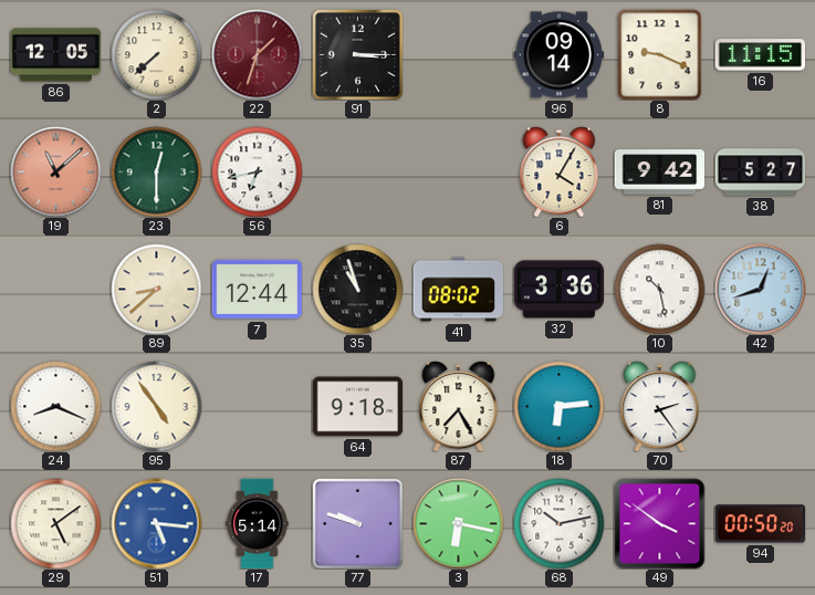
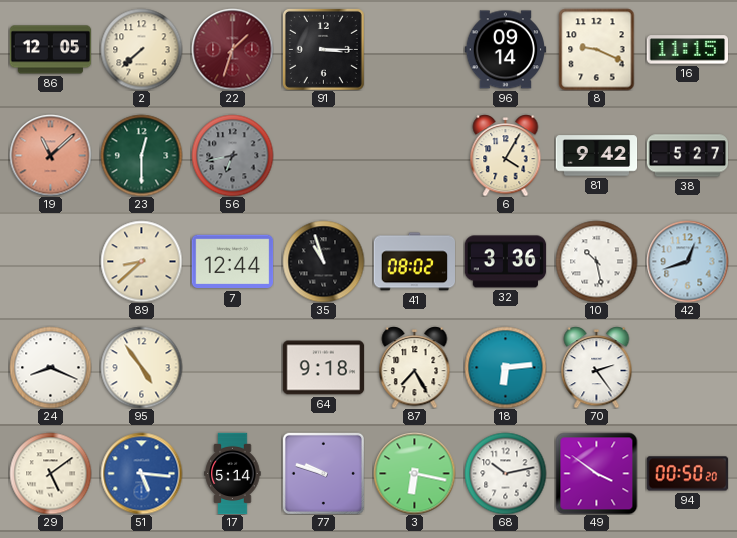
56 dial: white -> grey (232, 155)
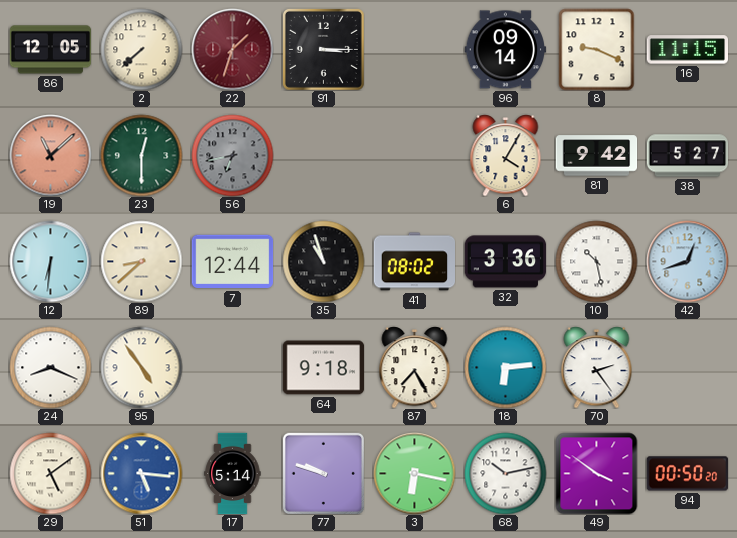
12: none -> 6:31 (50, 261)
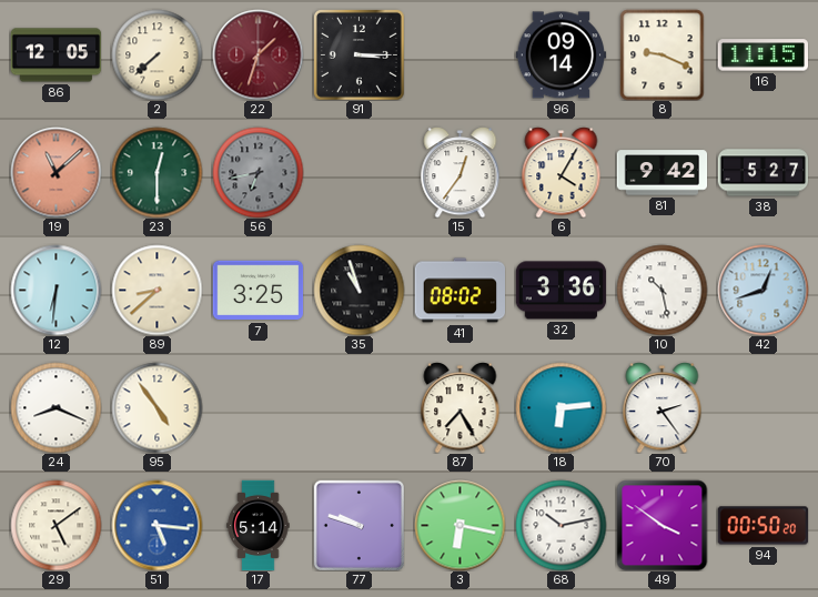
15: none -> 12:36 (461, 172)
7: 12:44 -> 3:25 (257, 291)
64: 9:18 -> none (323, 368)
